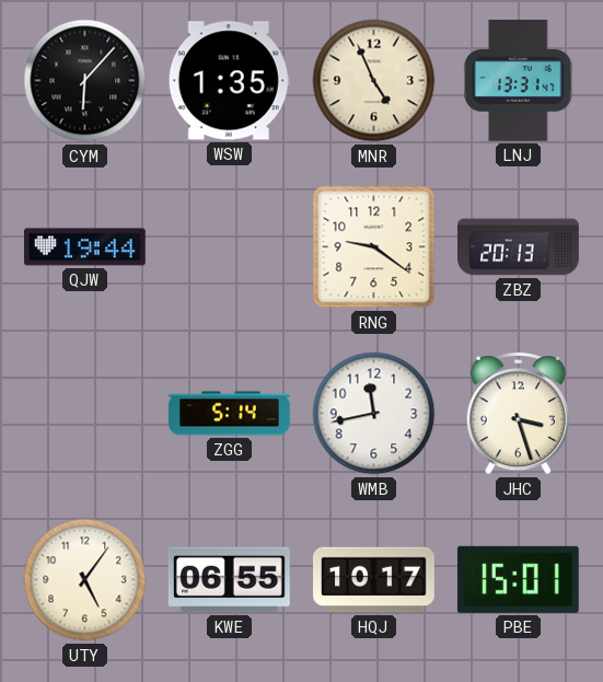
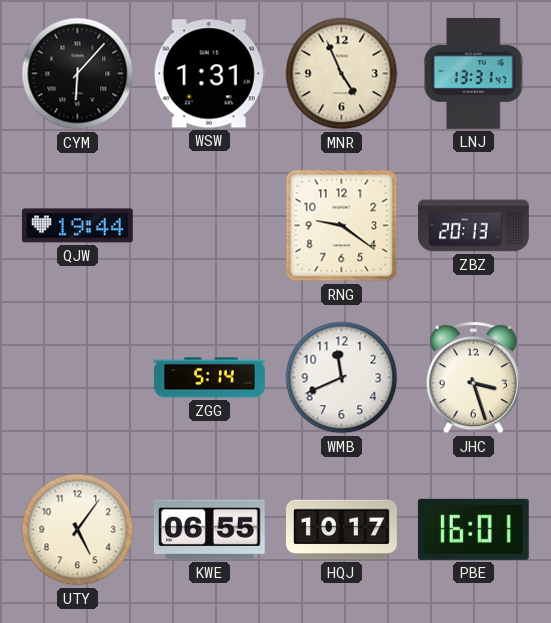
WSW: 1:35 -> 1:31 (209, 74)
WMB: 11:43 -> 11:41 (342, 378)
PBE: 15:01 -> 16:01 (473, 529)
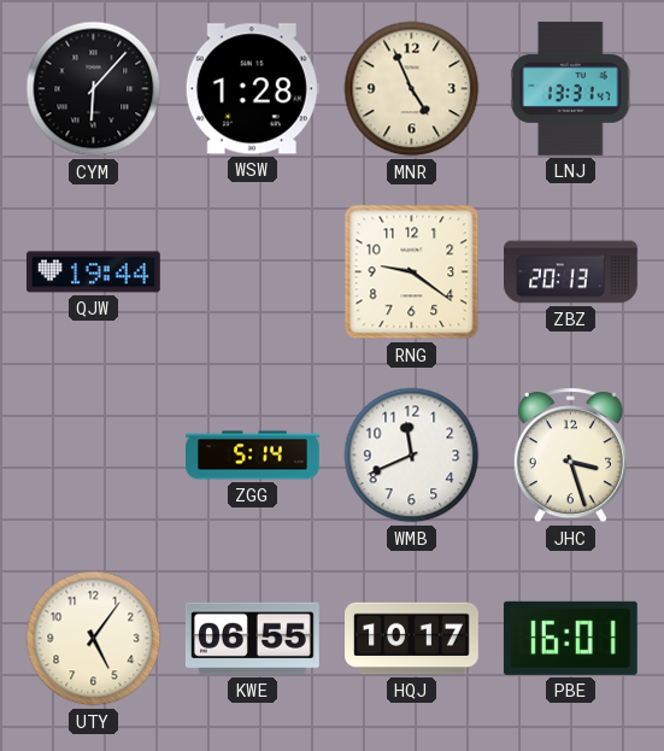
WSW: 1:31 -> 1:28 (252, 89)
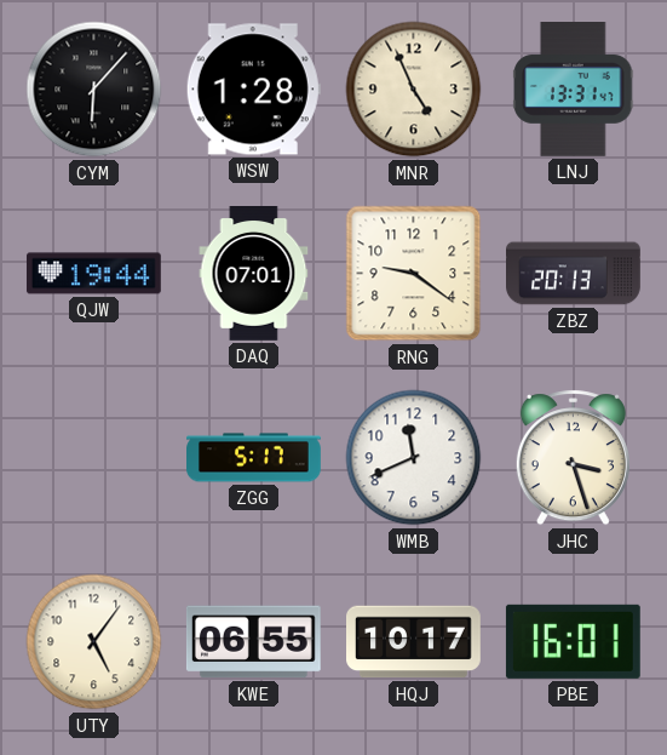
DAQ: none -> 07:01 (254, 274)
ZGG: 5:14 -> 5:17 (254, 458)
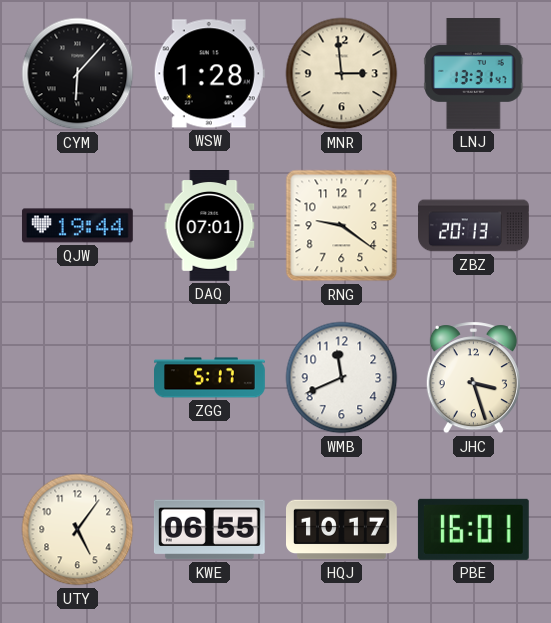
MNR: 4:56 -> 2:59 (342, 74)
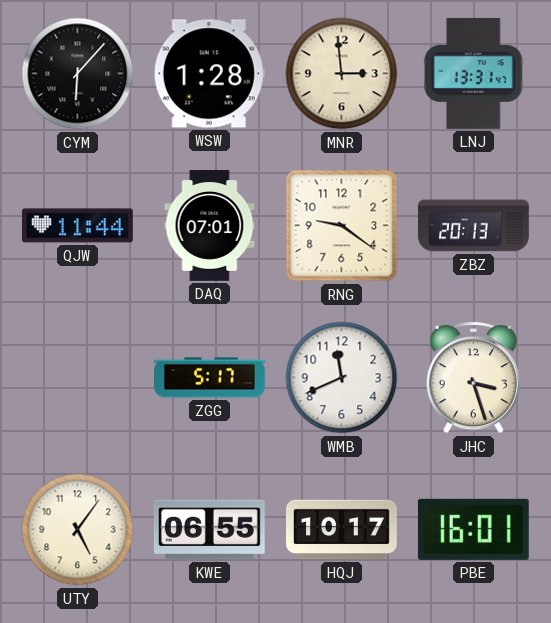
QJW: 19:44 -> 11:44 (78, 226)
